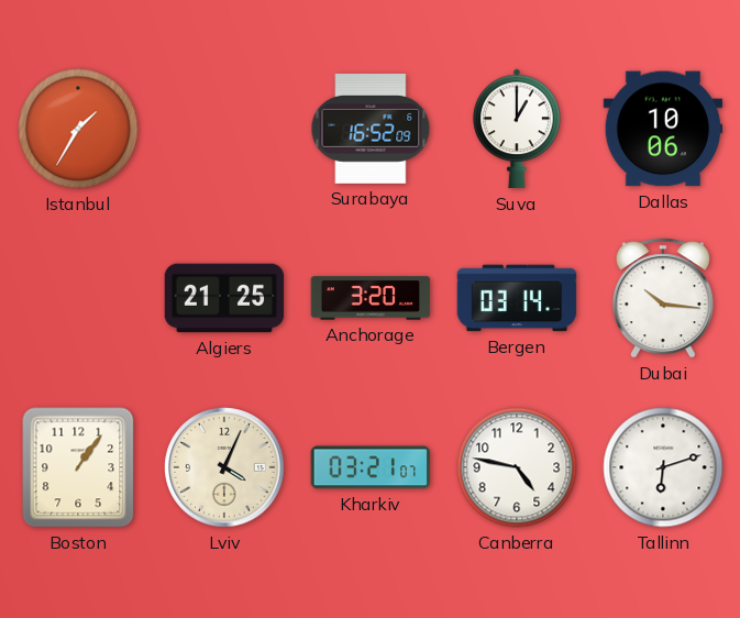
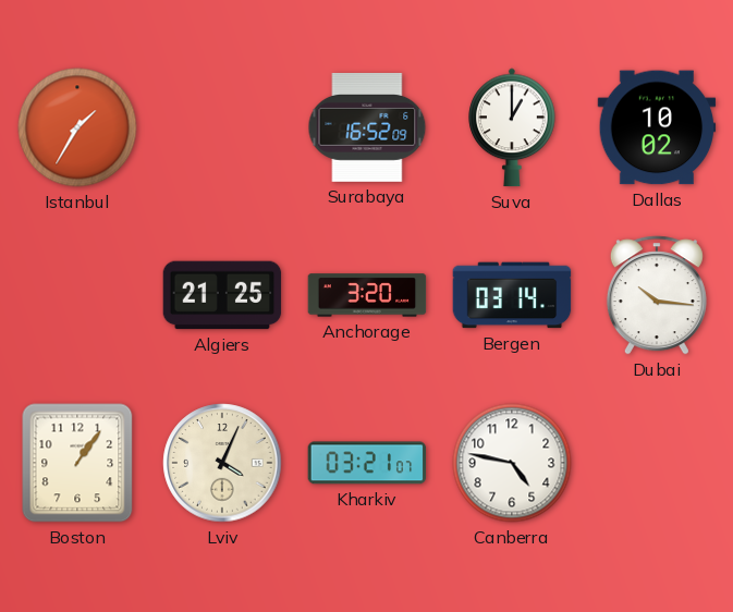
Dallas: 10:06 -> 10:02 (657, 127)
Tallinn: 6:12 -> none (663, 467)
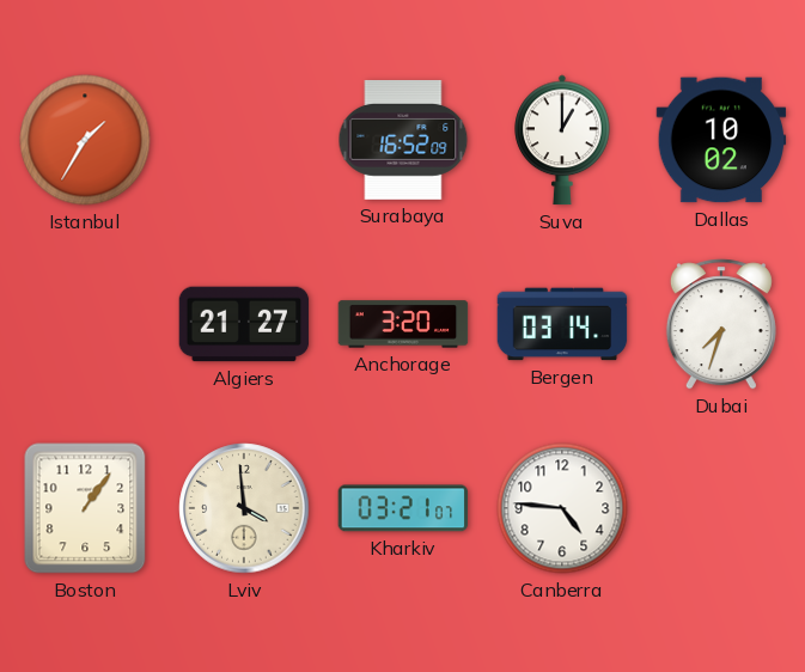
Algiers: 21:25 -> 21:27 (244, 324)
Dubai: 10:16 -> 7:33 (721, 324)
Lviv: 4:04 -> 3:59 (244, 508)
Canberra: 4:47 -> 4:46 (562, 508)
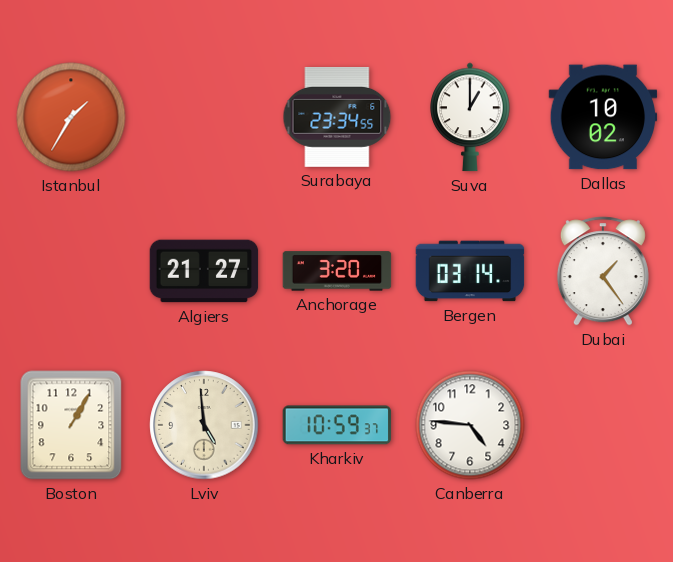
Surabaya: 16:52 -> 23:34 (337, 117)
Dubai: 7:33 -> 1:24 (603, 271)
Boston: 1:06 -> 1:05 (71, 425)
Lviv: 3:59 -> 4:59 (204, 425)
Kharkiv: 03:21 -> 10:59 (337, 425)
